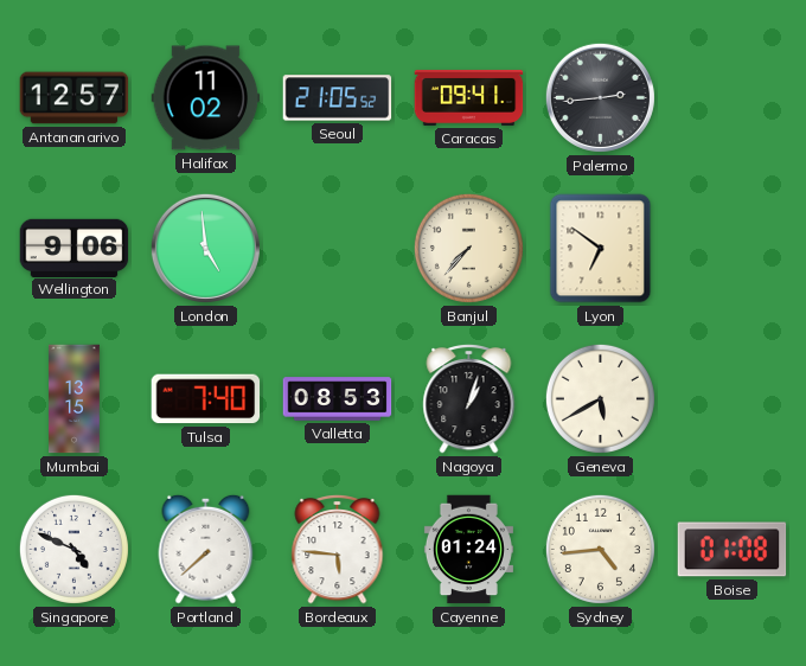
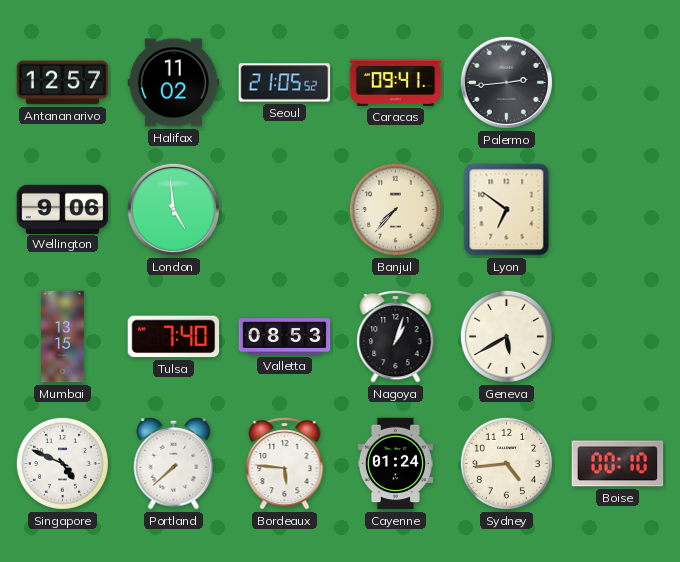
Boise: 01:08 -> 00:10 (618, 464)
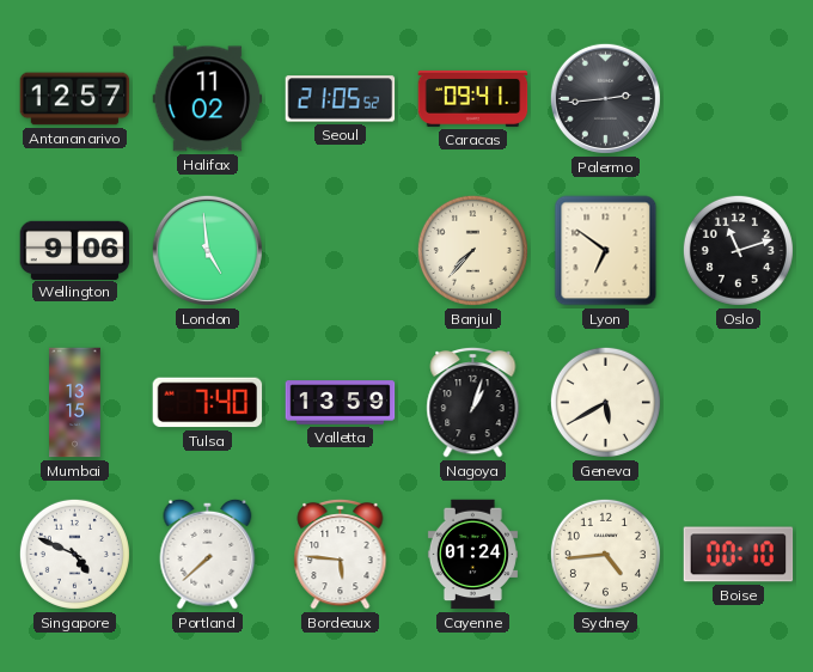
Oslo: none -> 11:12 (738, 250)
Valletta: 08:53 -> 13:59 (341, 403)
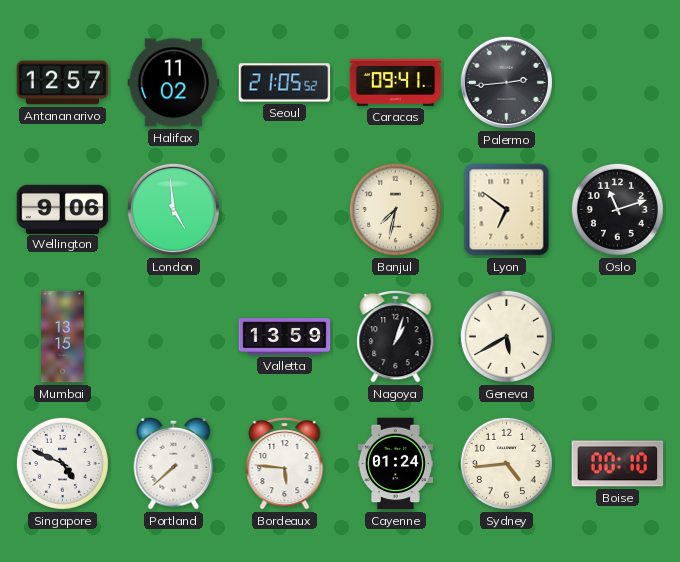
Banjul: 7:37 -> 7:32 (395, 209)
Tulsa: 7:40 -> none (208, 403)
